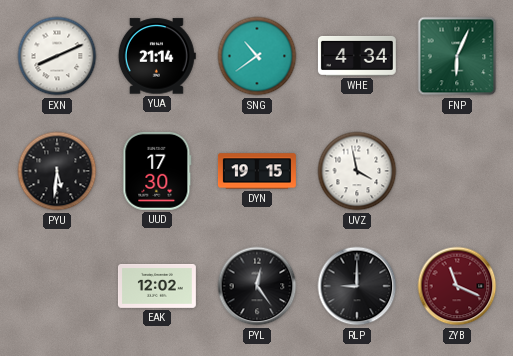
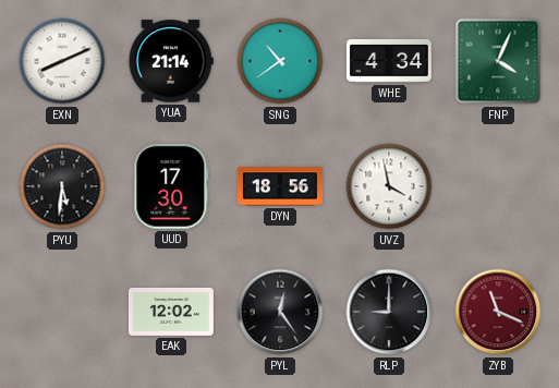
FNP: 6:04 -> 4:04 (498, 61)
DYN: 19:15 -> 18:56 (280, 186)
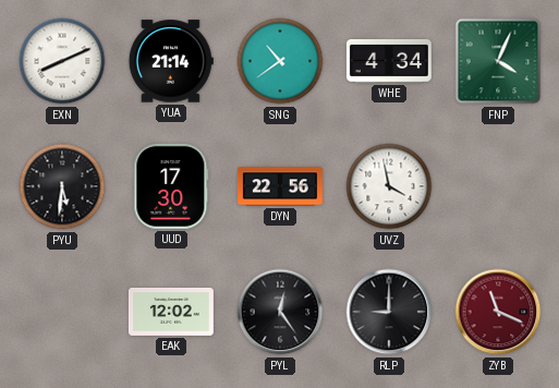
DYN: 18:56 -> 22:56 (280, 186)
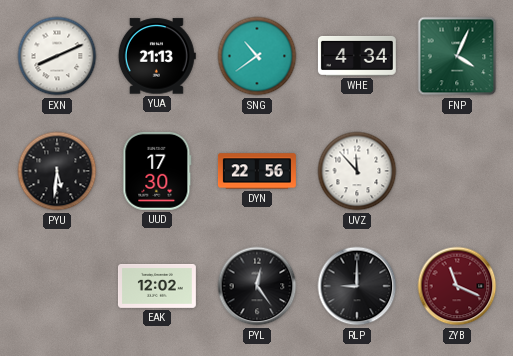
YUA: 21:14 -> 21:13 (157, 56)
UVZ: 3:58 -> 11:53 (357, 171)
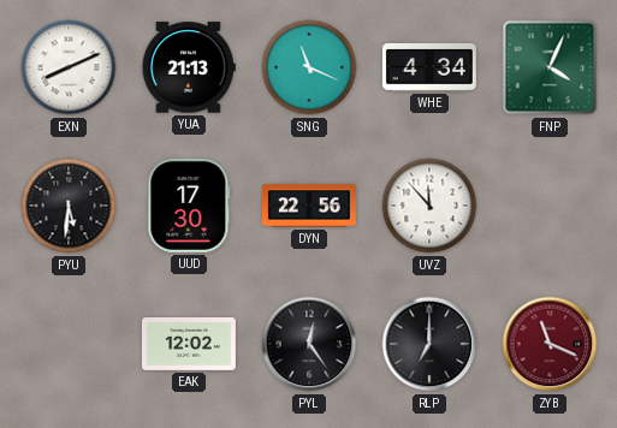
SNG: 10:39 -> 11:19 (309, 67)
RLP: 9:00 -> 7:00 (429, 344)
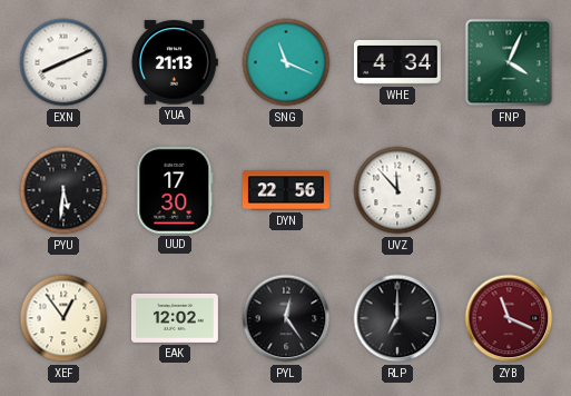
XEF: none -> 12:54 (63, 318)
